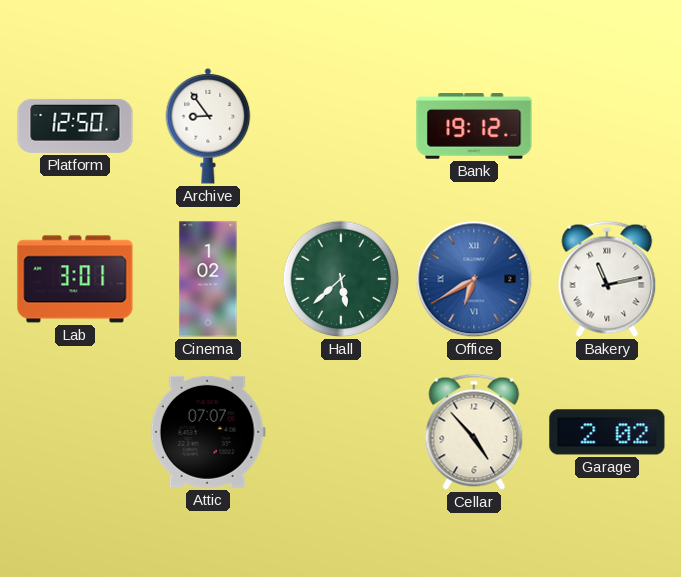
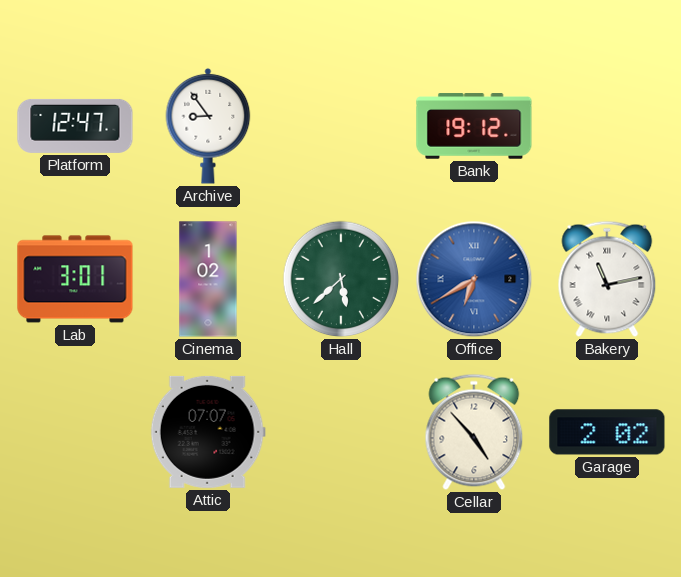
Platform: 12:50 -> 12:47 (75, 126)
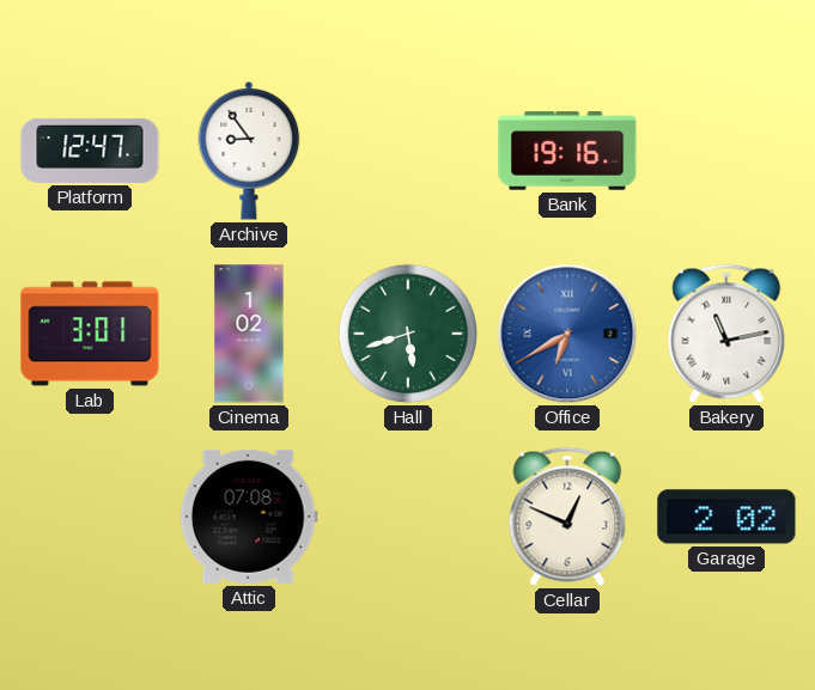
Bank: 19:12 -> 19:16 (567, 151)
Hall: 5:38 -> 5:42 (408, 334)
Attic: 07:07 -> 07:08 (249, 517)
Cellar: 4:53 -> 12:49 (567, 517)
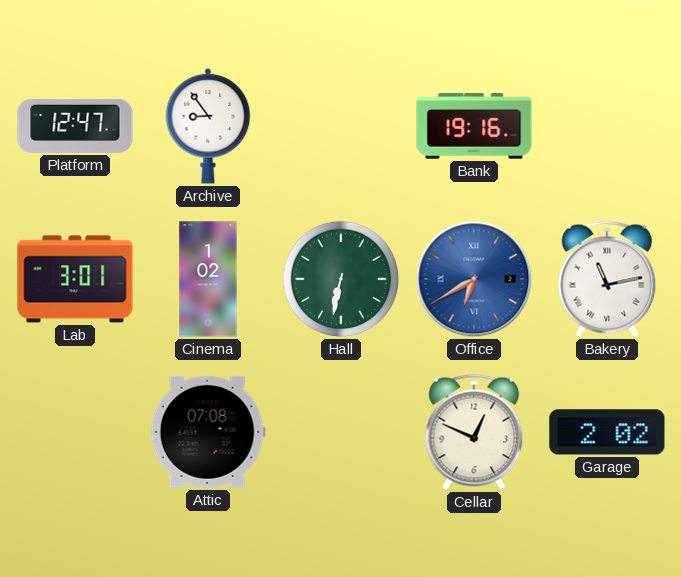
Hall: 5:42 -> 6:32 (341, 279)
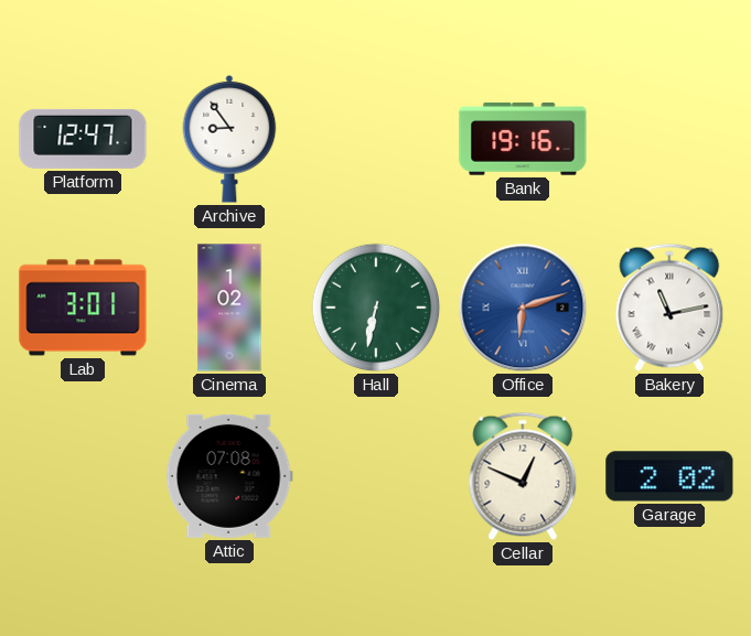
Office: 6:40 -> 6:12 (523, 308)
